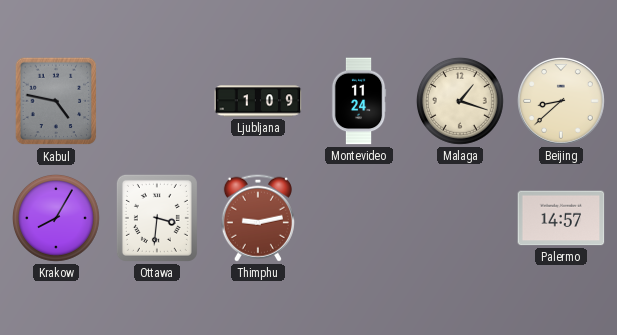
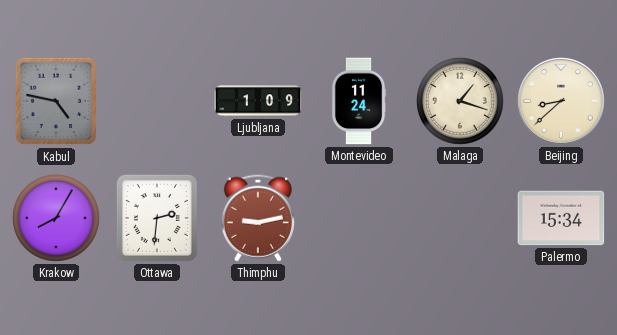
Ottawa: 3:31 -> 2:31 (157, 218)
Palermo: 14:57 -> 15:34 (561, 218)
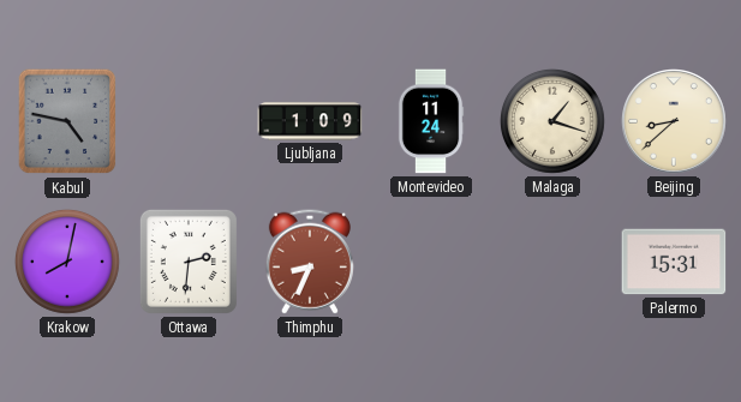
Krakow: 8:05 -> 8:02 (67, 262)
Thimphu: 9:13 -> 8:34 (310, 262)
Palermo: 15:34 -> 15:31 (674, 262)
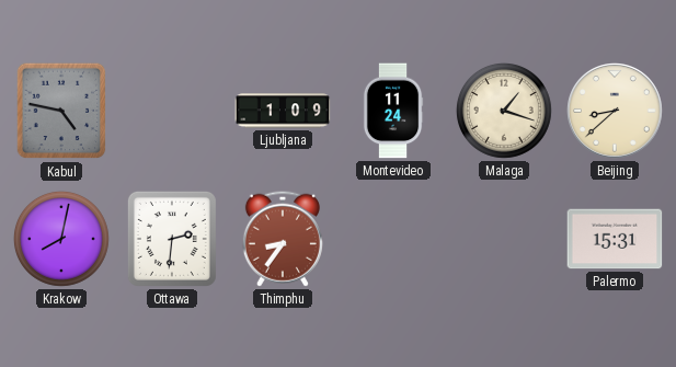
Thimphu: 8:34 -> 8:36 (283, 239)
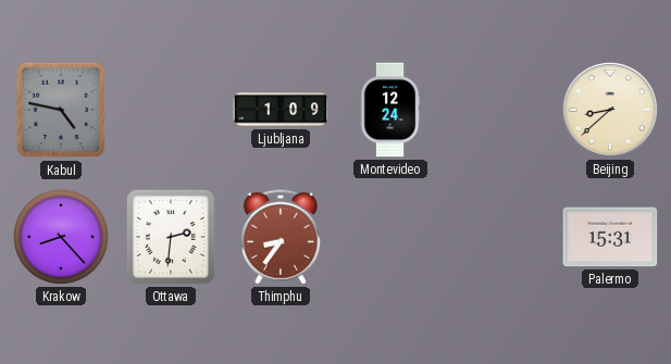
Montevideo: 11:24 -> 12:24 (390, 110)
Malaga: 1:18 -> none (504, 111)
Krakow: 8:02 -> 8:23 (61, 237)
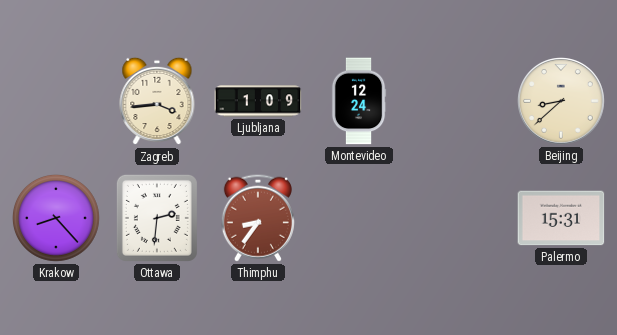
Kabul: 4:47 -> none (61, 110)
Zagreb: none -> 3:44 (157, 101)
